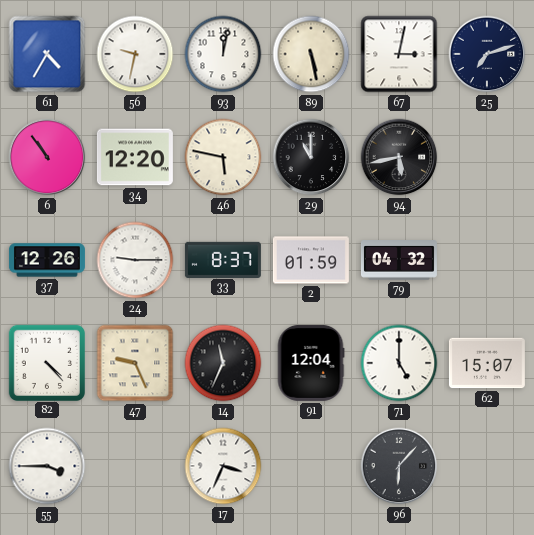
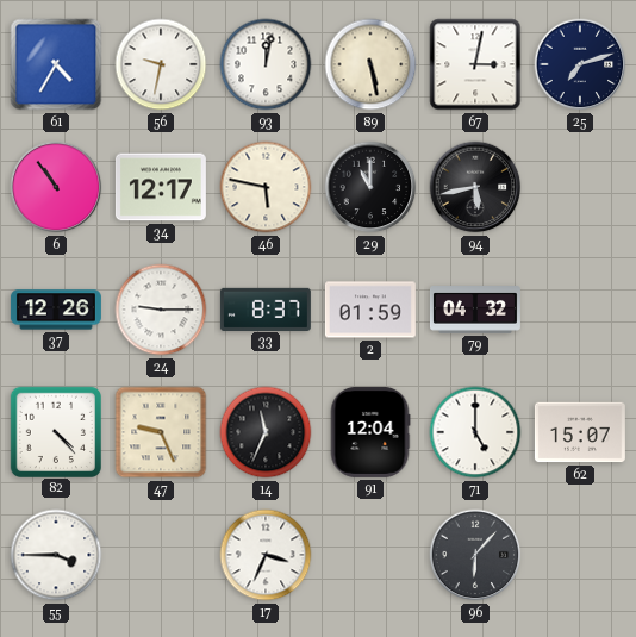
34: 12:20 -> 12:17 (161, 187)
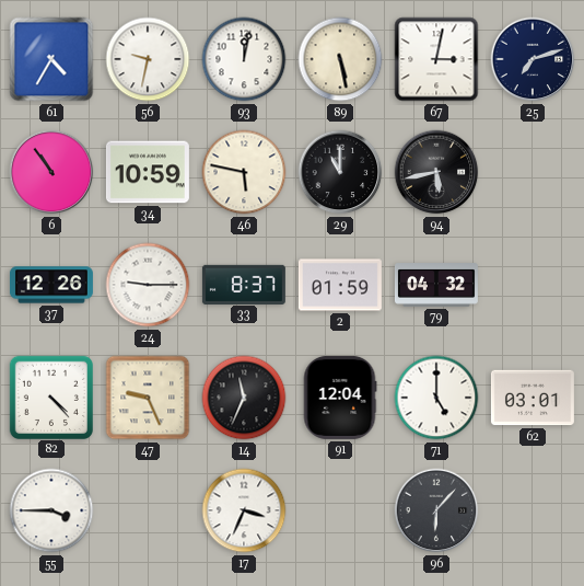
34: 12:17 -> 10:59 (148, 172)
62: 15:07 -> 03:01 (533, 398)
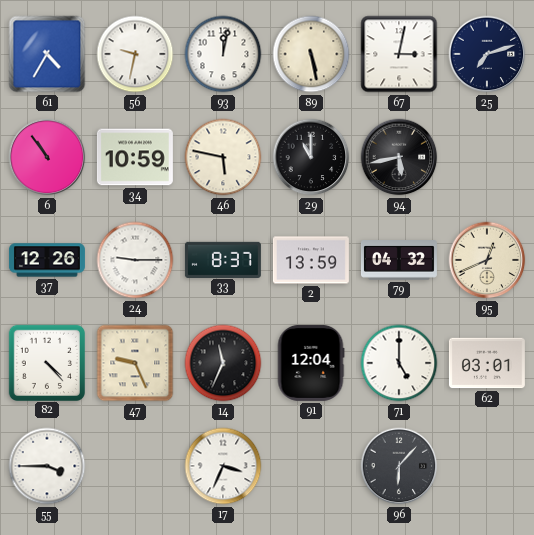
2: 01:59 -> 13:59 (311, 260)
95: none -> 12:41 (487, 260)
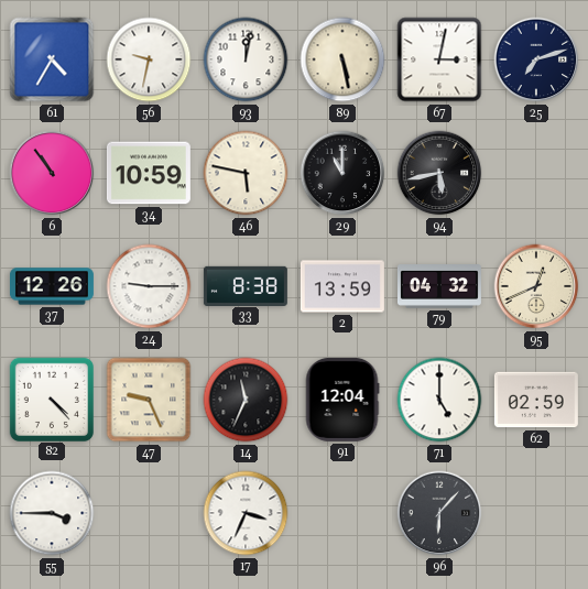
33: 8:37 -> 8:38 (246, 285)
62: 03:01 -> 02:59 (536, 400)
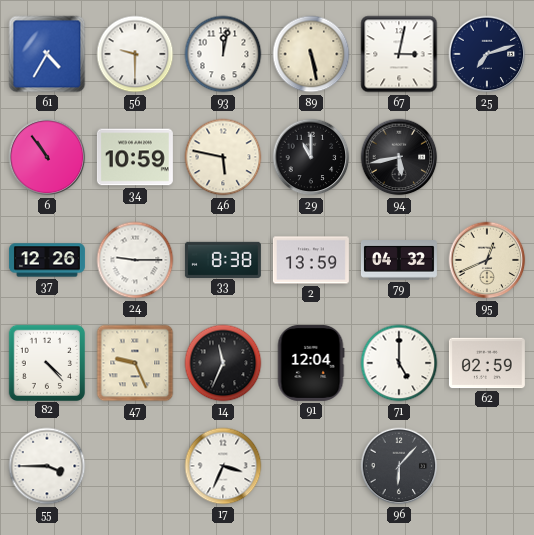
56: 9:32 -> 9:30 (135, 54)
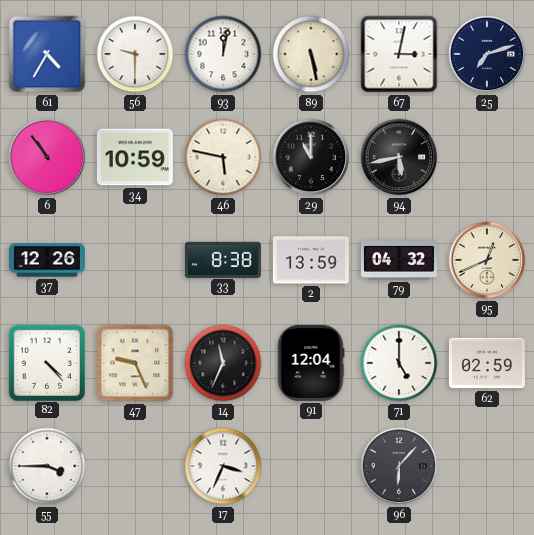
24: 9:15 -> none (135, 260)
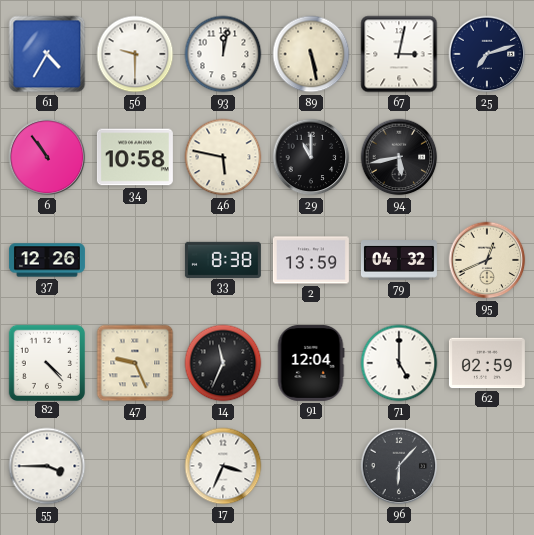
34: 10:59 -> 10:58 (135, 157)
